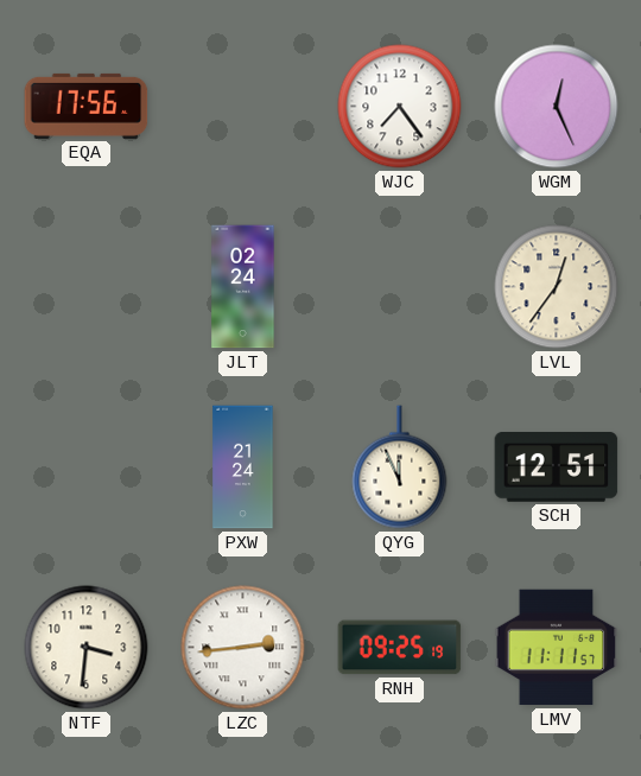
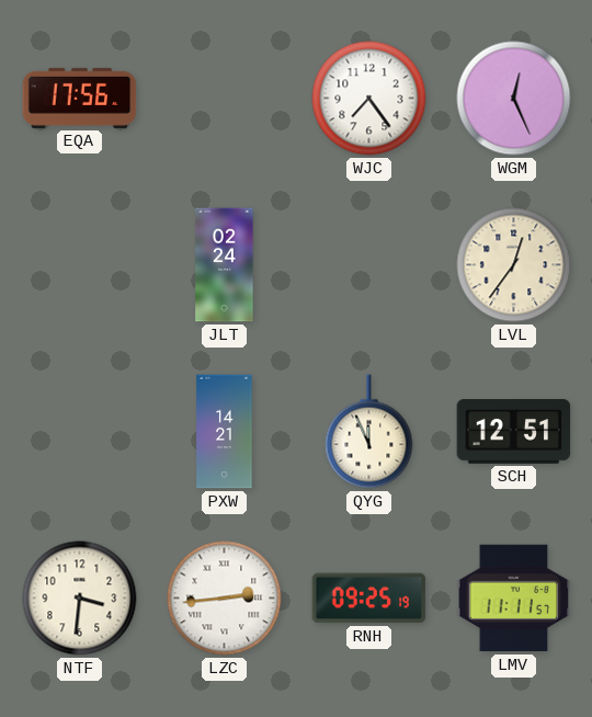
PXW: 21:24 -> 14:21 (225, 432)
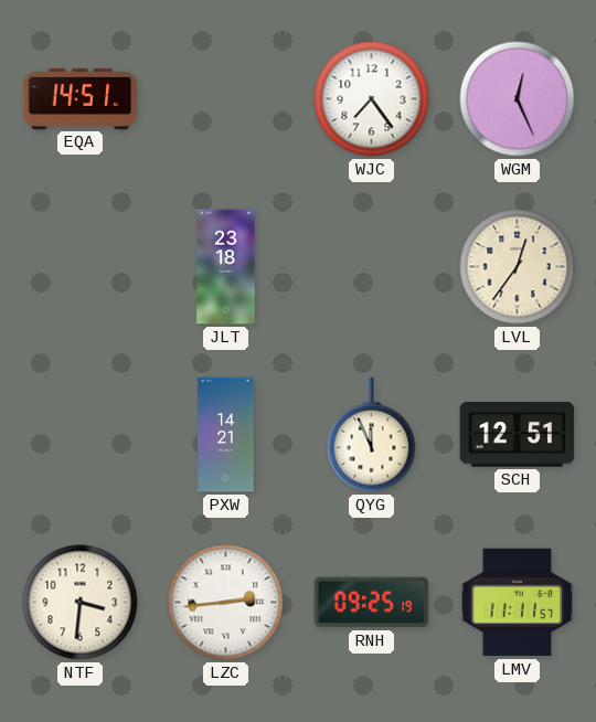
EQA: 17:56 -> 14:51 (81, 98)
JLT: 02:24 -> 23:18 (226, 267)
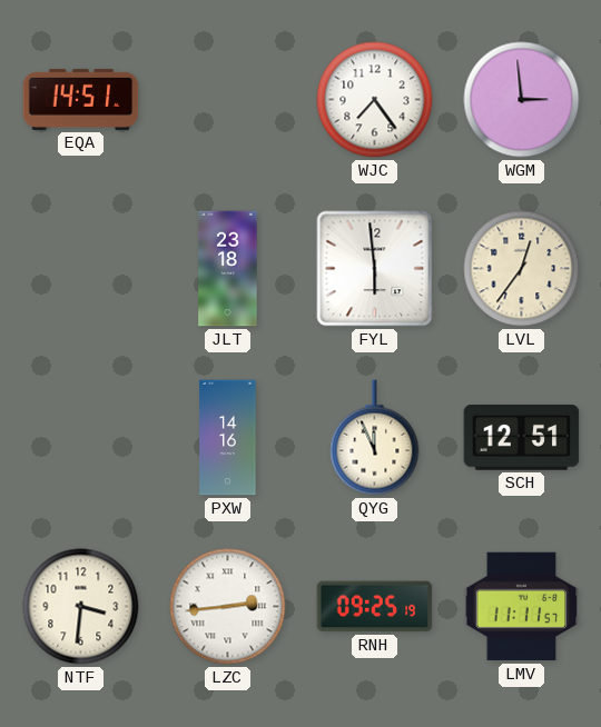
WGM: 12:26 -> 2:59 (522, 100)
FYL: none -> 5:59 (375, 269)
PXW: 14:21 -> 14:16 (228, 438)
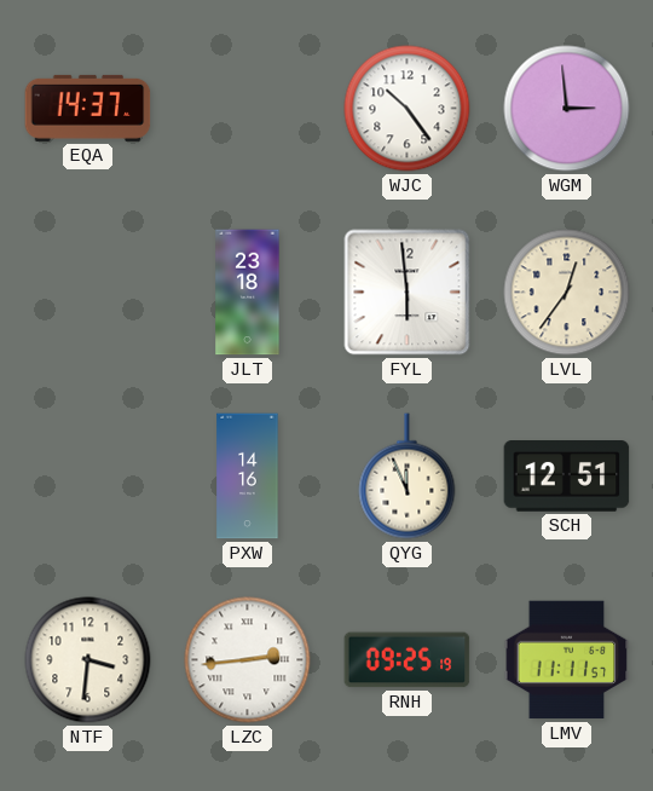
EQA: 14:51 -> 14:37 (88, 108)
WJC: 7:24 -> 10:24 (408, 109)
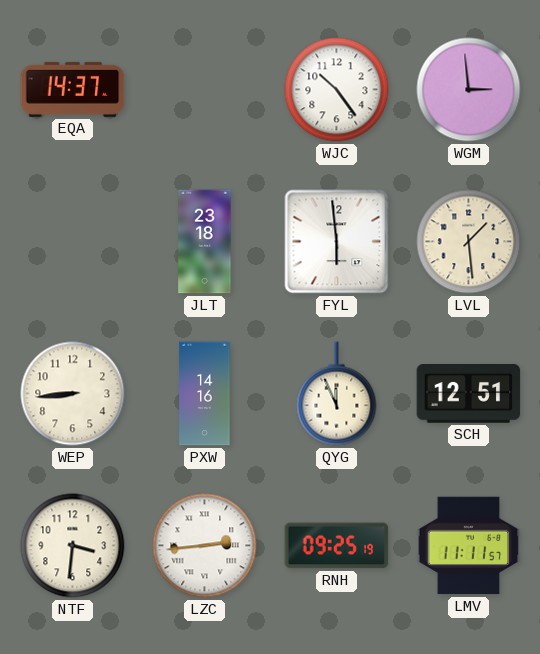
LVL: 12:36 -> 1:29 (469, 242)
WEP: none -> 8:44 (73, 394)
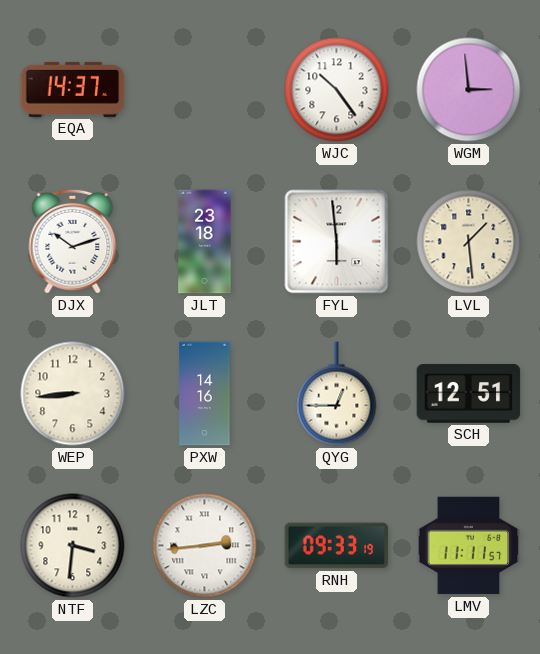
DJX: none -> 10:12 (73, 241)
QYG: 11:56 -> 12:45 (337, 394)
RNH: 09:25 -> 09:33 (337, 546)
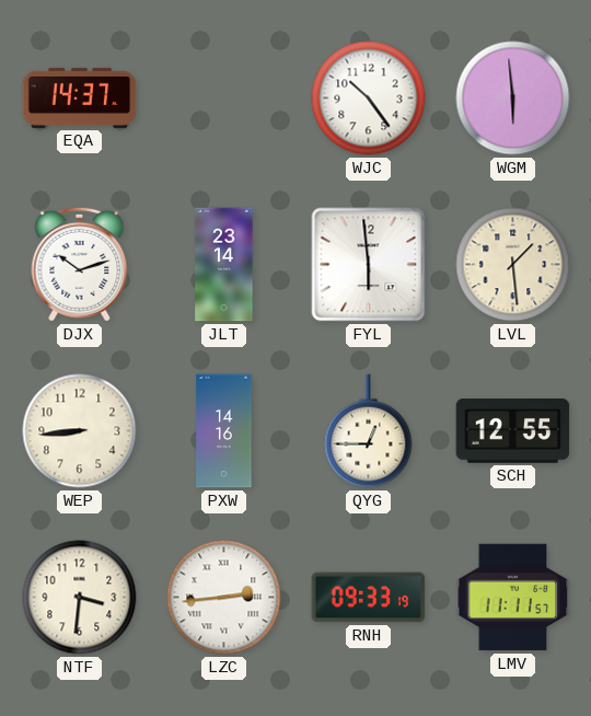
WGM: 2:59 -> 5:59 (513, 99)
JLT: 23:18 -> 23:14 (224, 265)
SCH: 12:51 -> 12:55 (513, 431)
